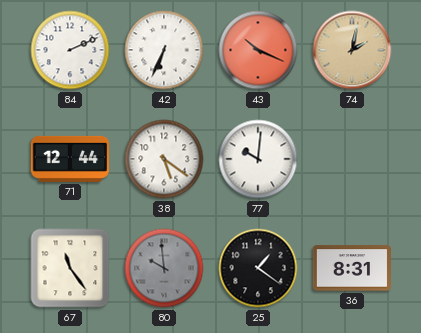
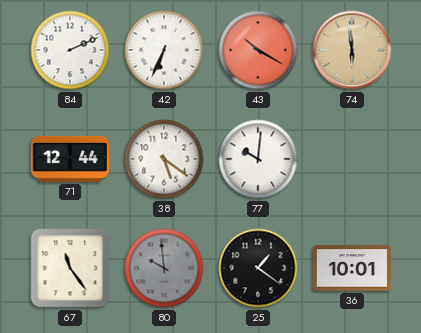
43: 10:19 -> 10:20 (258, 50)
74: 2:02 -> 5:59 (352, 50)
36: 8:31 -> 10:01 (351, 268)
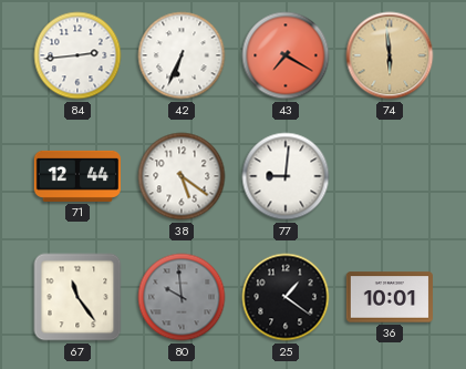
84: 2:11 -> 2:44 (77, 55)
43: 10:20 -> 7:20 (286, 55)
77: 10:01 -> 9:01 (286, 176)
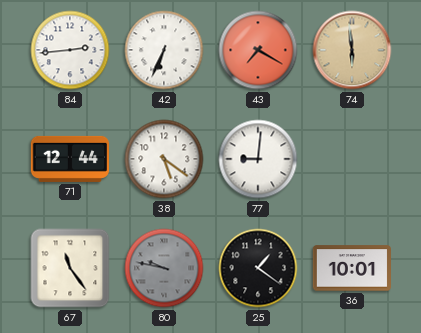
80: 9:59 -> 9:47 (164, 268)
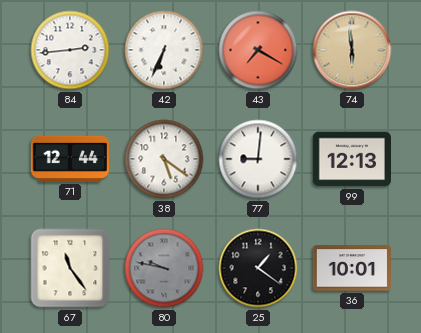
99: none -> 12:13 (351, 159)
